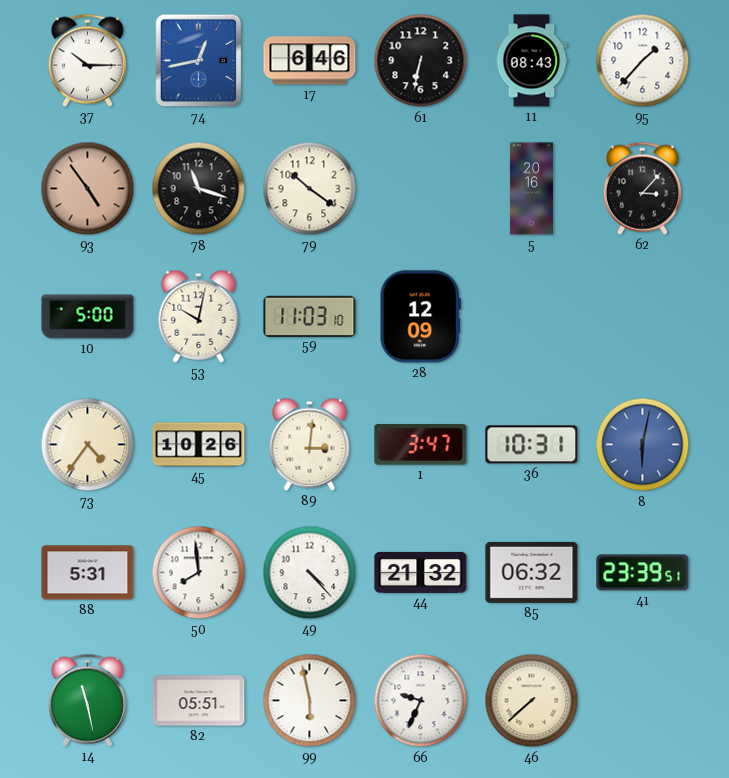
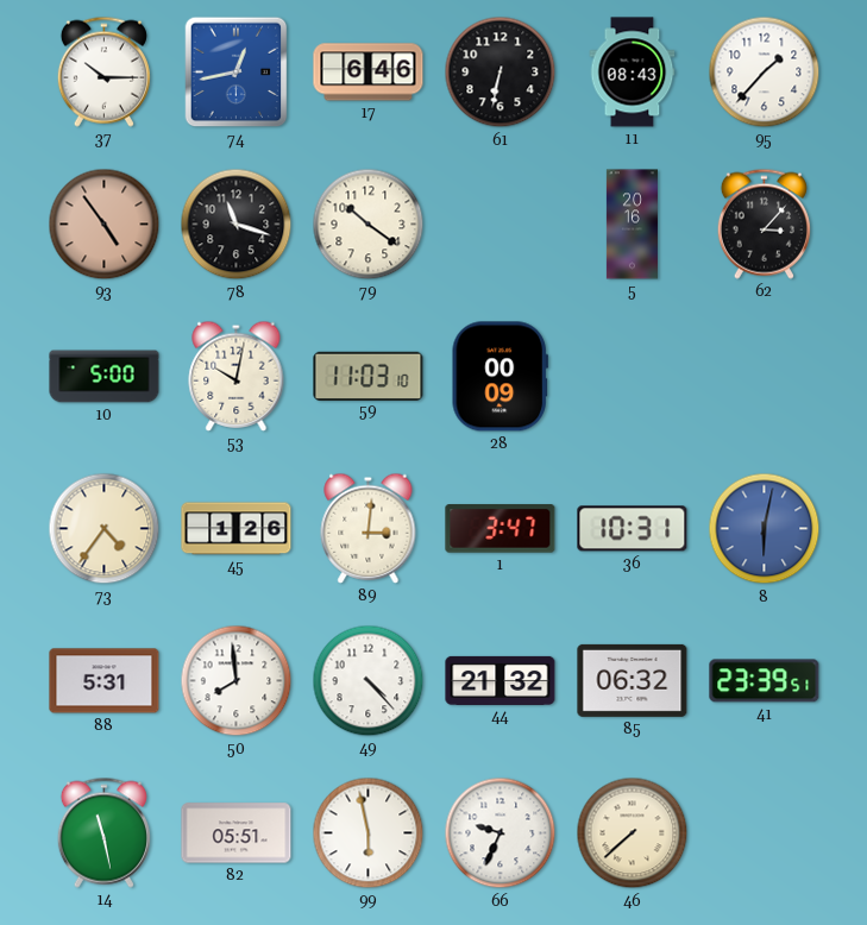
28: 12:09 -> 00:09 (500, 377)
45: 10:26 -> 1:26 (237, 529)
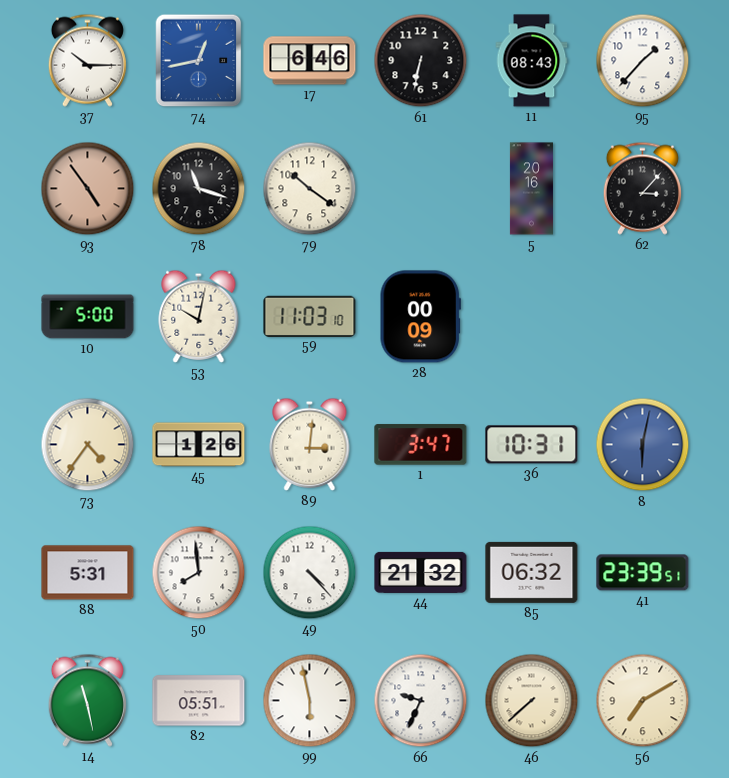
56: none -> 7:10 (643, 701)
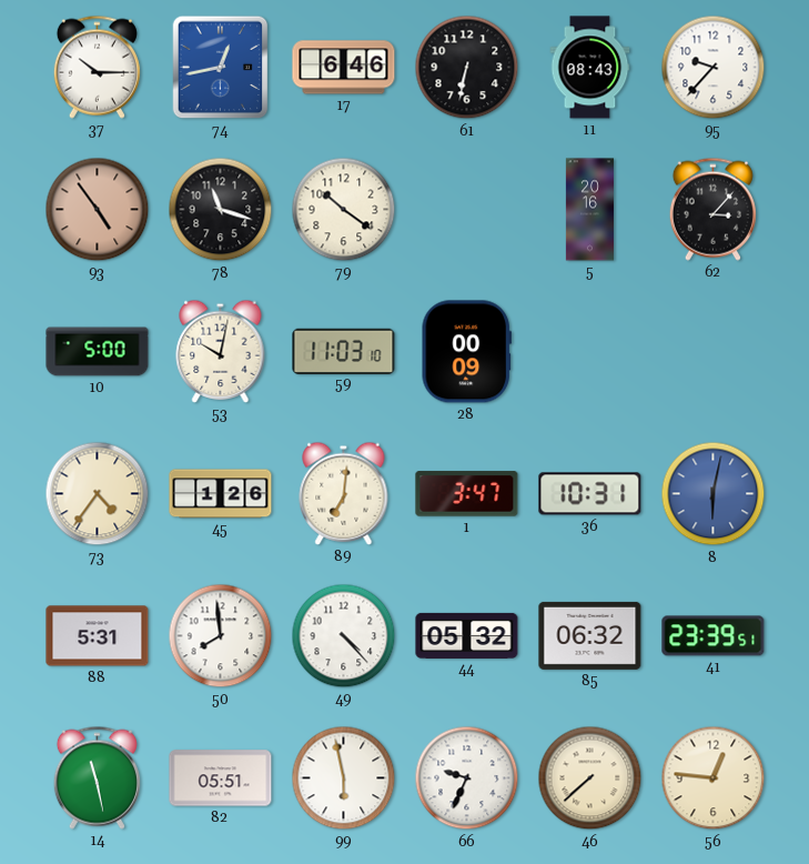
95: 1:37 -> 9:37 (714, 68)
89: 3:01 -> 7:01 (344, 493)
44: 21:32 -> 05:32 (467, 635)
56: 7:10 -> 12:46 (714, 778)
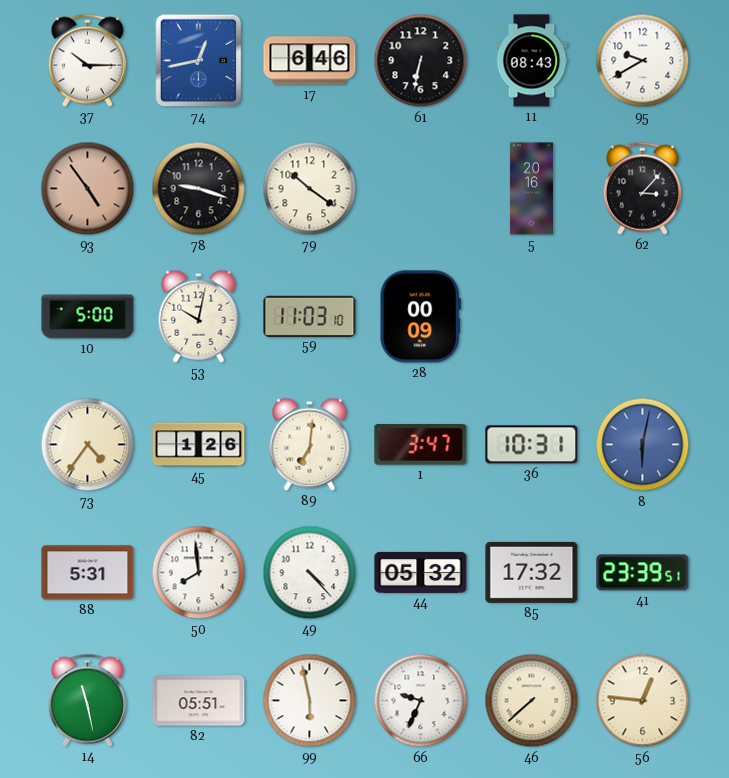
95: 9:37 -> 9:40 (643, 61)
78: 11:18 -> 9:18 (199, 189)
85: 06:32 -> 17:32 (532, 572)
